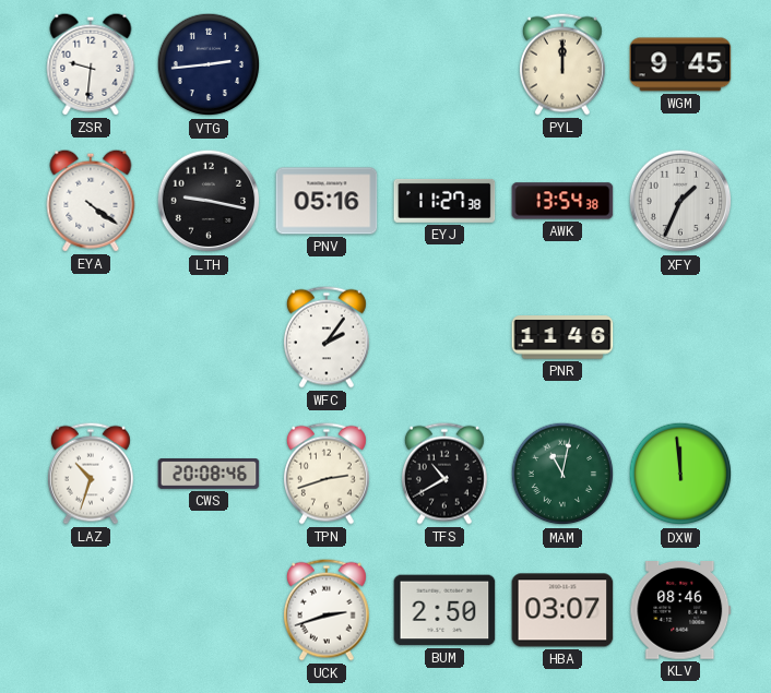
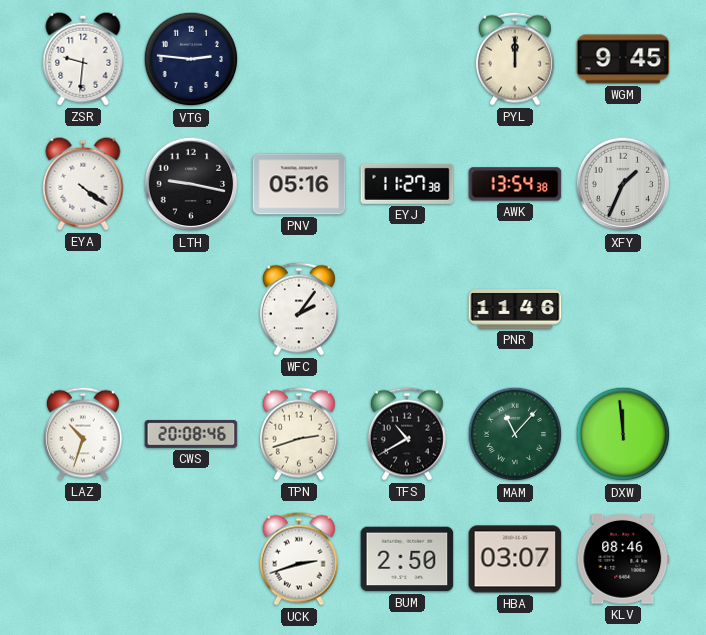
VTG: 2:44 -> 2:46 (191, 59)
MAM: 11:02 -> 11:07 (515, 434)
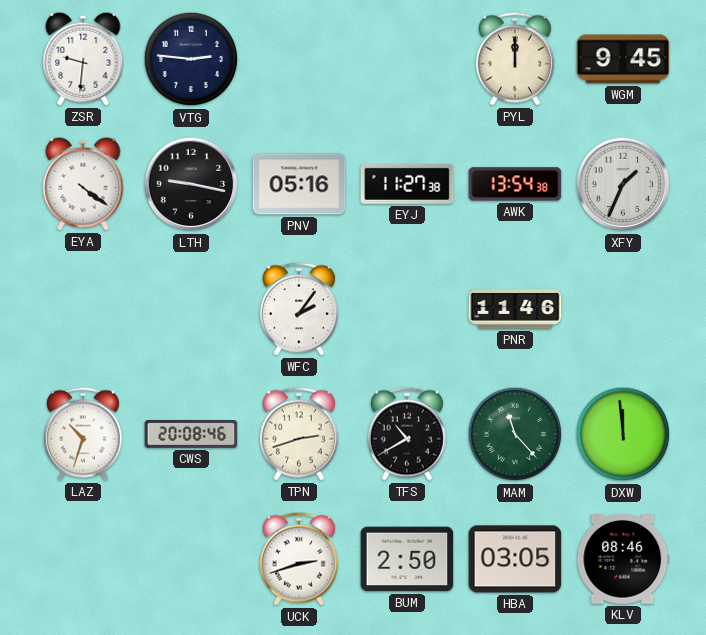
MAM: 11:07 -> 11:23 (515, 434)
HBA: 03:07 -> 03:05 (515, 559)
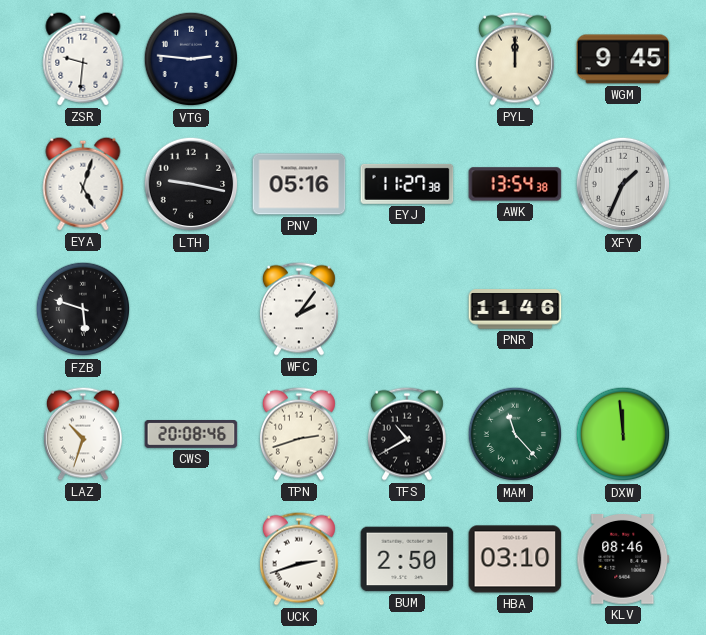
EYA: 4:21 -> 5:03 (83, 184)
FZB: none -> 5:48 (83, 309)
HBA: 03:05 -> 03:10 (515, 559)
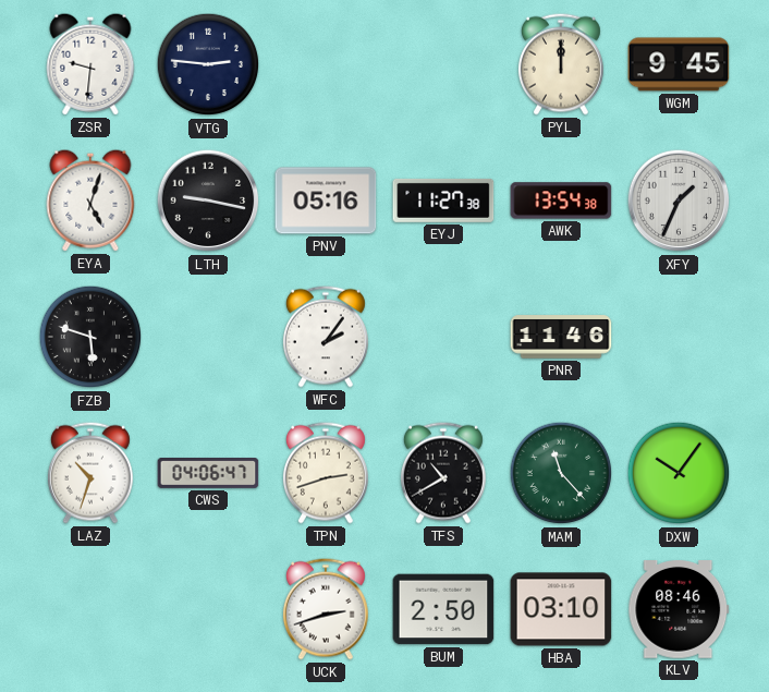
CWS: 20:08 -> 04:06 (208, 474)
DXW: 11:59 -> 10:06 (679, 473)
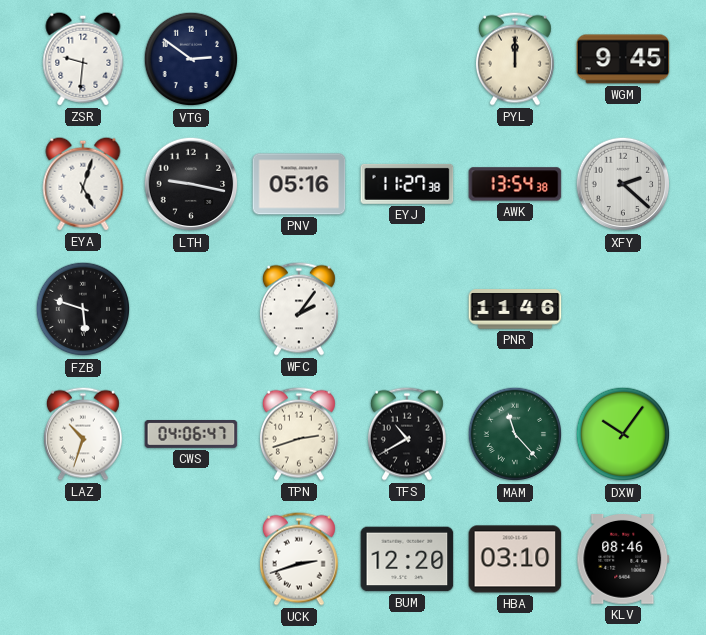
VTG: 2:46 -> 2:51 (191, 59)
XFY: 1:34 -> 2:22 (623, 184)
BUM: 2:50 -> 12:20 (407, 559)
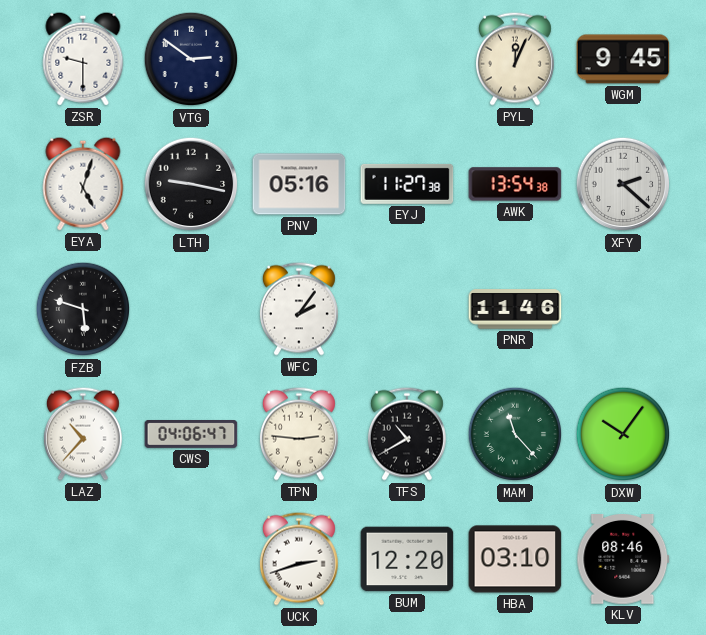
ZSR: 9:31 -> 9:30 (83, 59)
PYL: 12:00 -> 12:04 (515, 59)
LAZ: 10:33 -> 10:37 (83, 434)
TPN: 2:42 -> 2:46 (299, 434)
